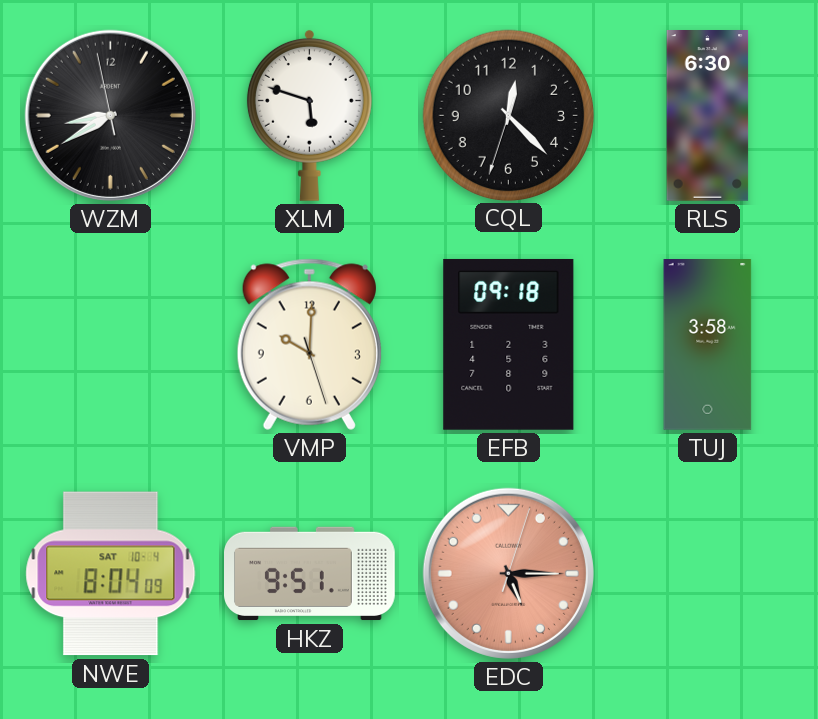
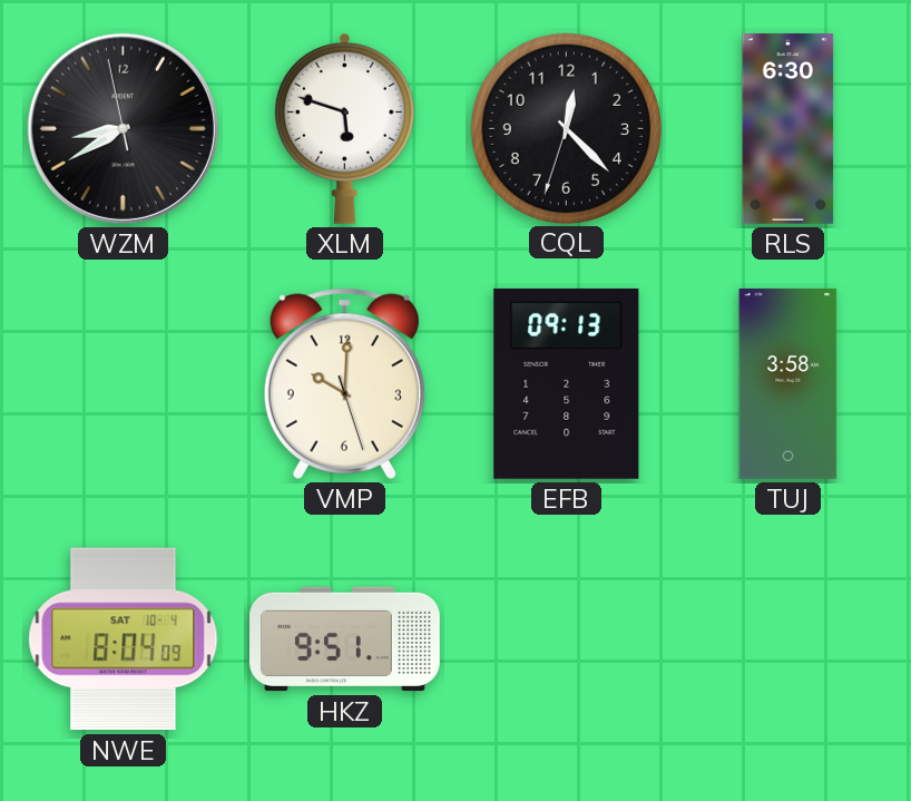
EFB: 09:18 -> 09:13 (567, 383)
EDC: 5:15 -> none (508, 573)
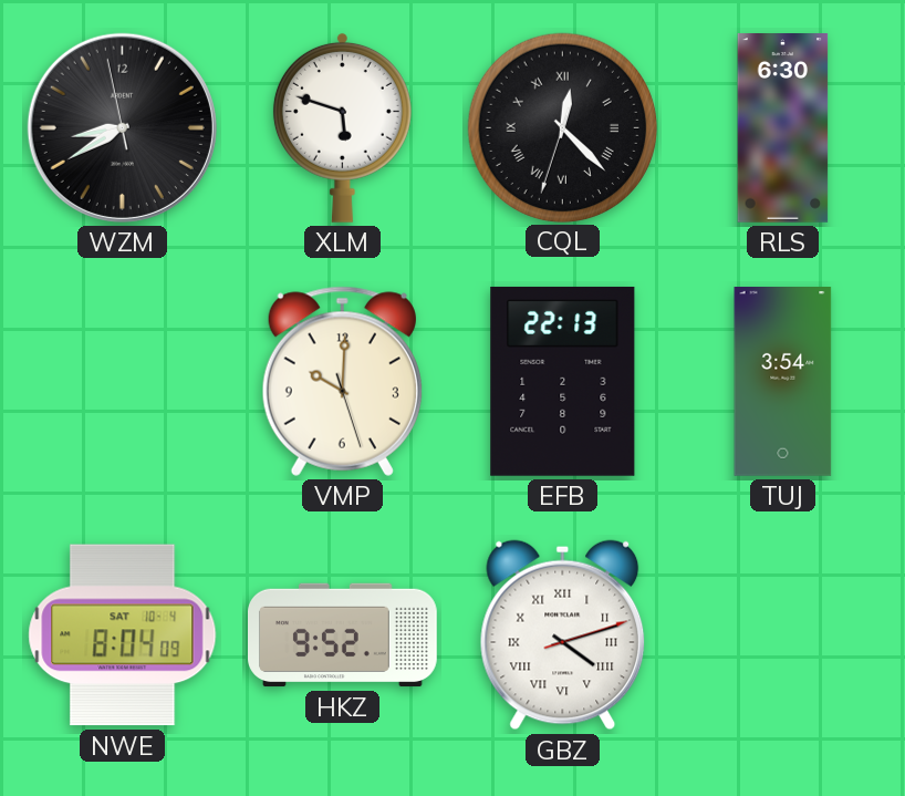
CQL numerals: Arabic -> Roman (562, 127)
EFB: 09:13 -> 22:13 (563, 381)
TUJ: 3:58 -> 3:54 (783, 382)
HKZ: 9:51 -> 9:52 (343, 635)
GBZ: none -> 4:12 (563, 635)
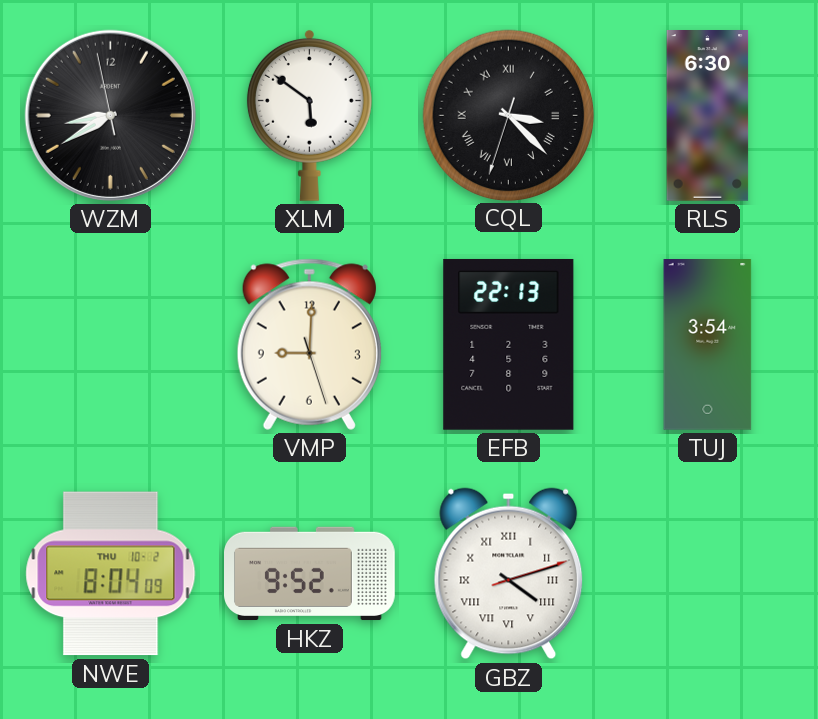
XLM: 5:48 -> 5:51 (309, 115)
CQL: 12:22 -> 3:22 (508, 115)
VMP: 10:00 -> 9:00 (309, 344)
NWE date: SAT 10-4 -> THU 10-2 (111, 574)
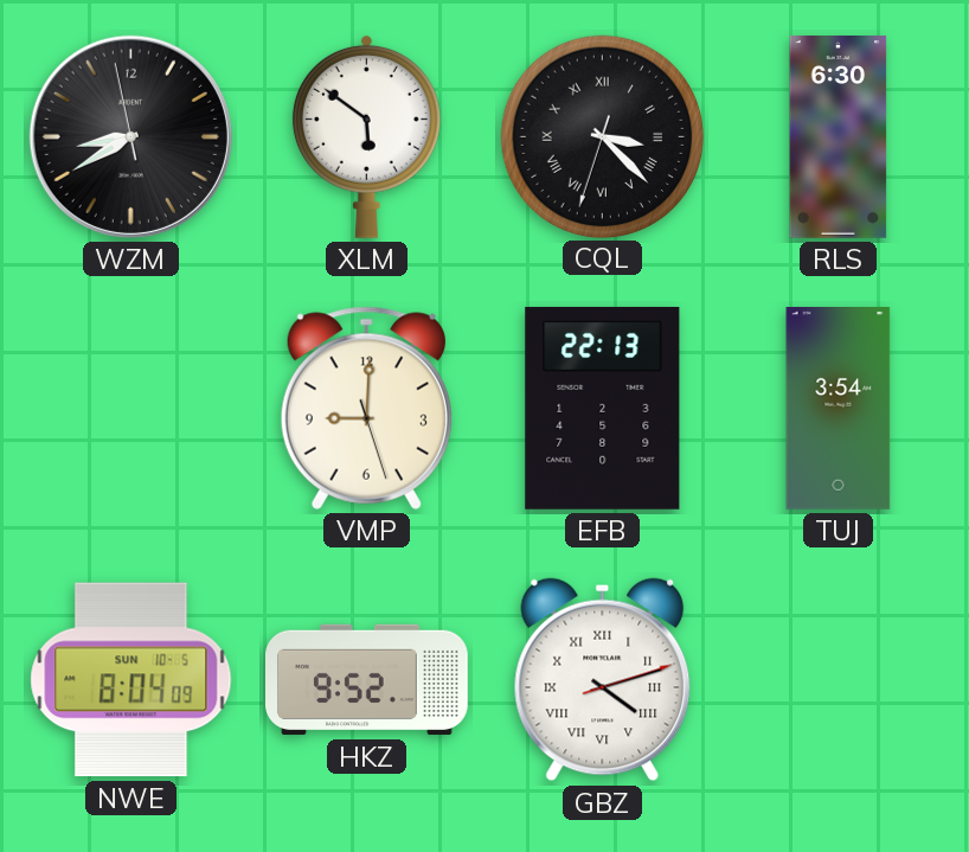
NWE date: THU 10-2 -> SUN 10-5 (131, 680)
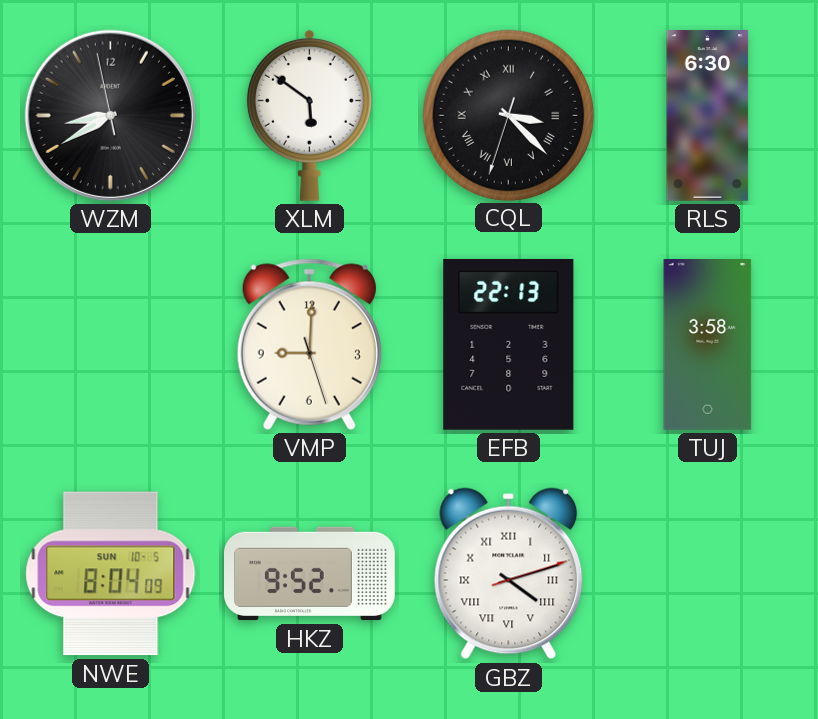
TUJ: 3:54 -> 3:58 (708, 345)
